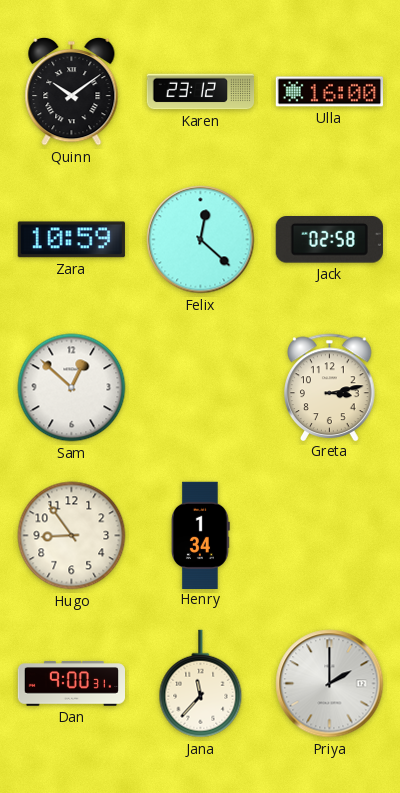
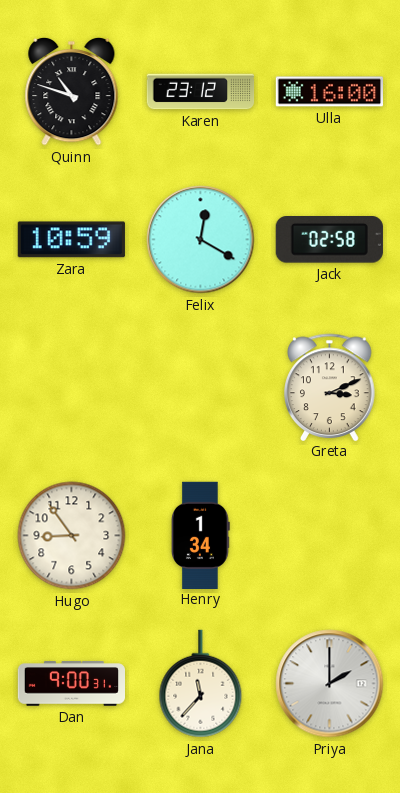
Quinn: 10:09 -> 10:48 (72, 91)
Felix: 12:22 -> 12:20 (201, 240)
Sam: 12:52 -> none (72, 388)
Greta: 3:13 -> 3:11 (330, 387)
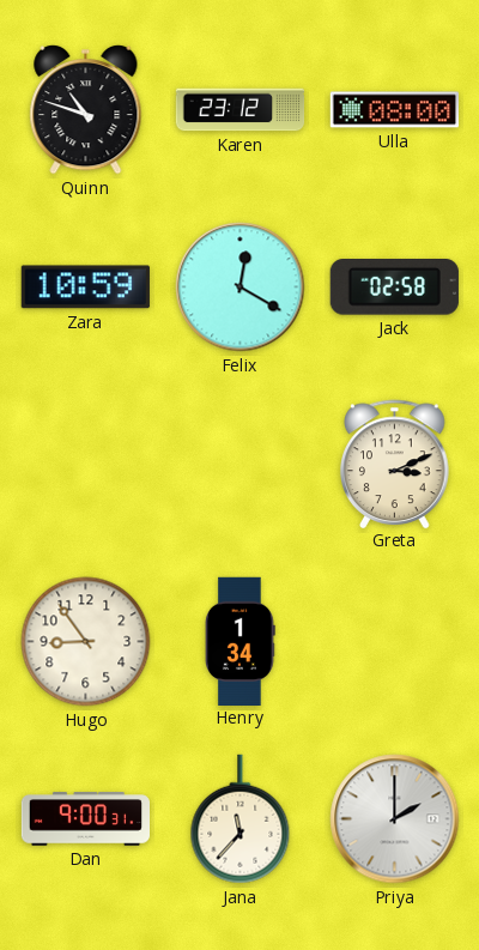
Ulla: 16:00 -> 08:00 (394, 110)
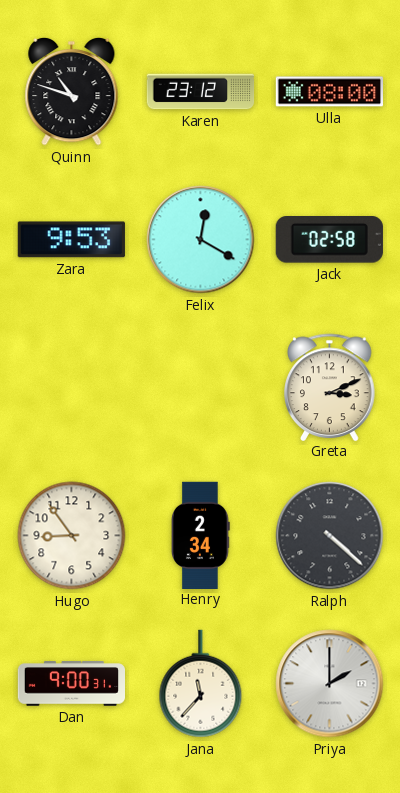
Zara: 10:59 -> 9:53 (71, 240)
Henry: 1:34 -> 2:34 (201, 535)
Ralph: none -> 4:22 (330, 536)
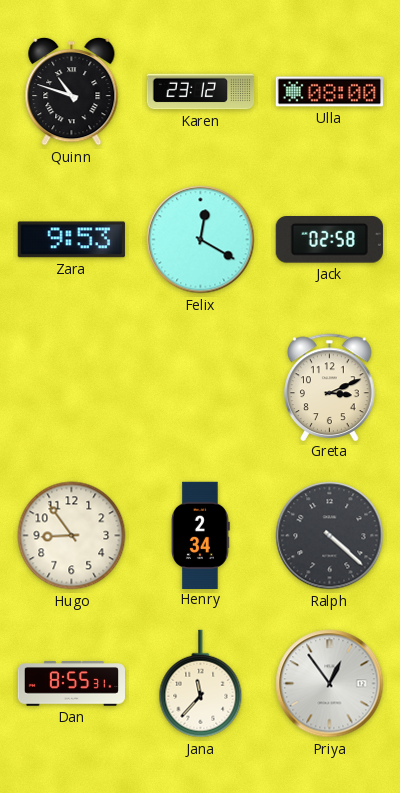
Dan: 9:00 -> 8:55 (71, 684)
Priya: 2:00 -> 12:54 (330, 684)
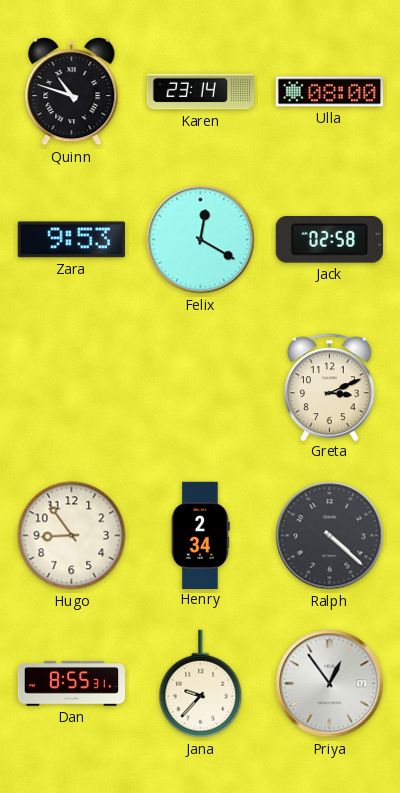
Karen: 23:12 -> 23:14 (201, 92)
Jana: 11:37 -> 9:37 (201, 684)
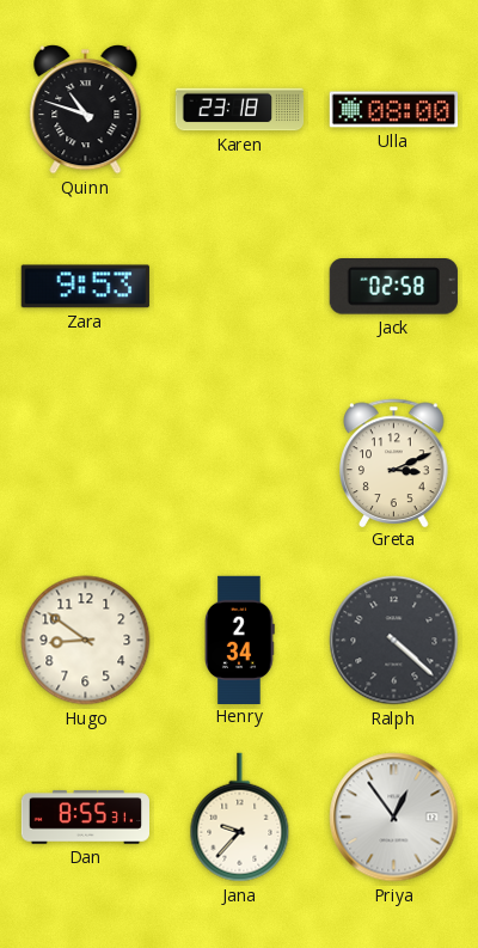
Karen: 23:14 -> 23:18 (240, 110)
Felix: 12:20 -> none (201, 240)
Hugo: 8:54 -> 8:51 (86, 641)
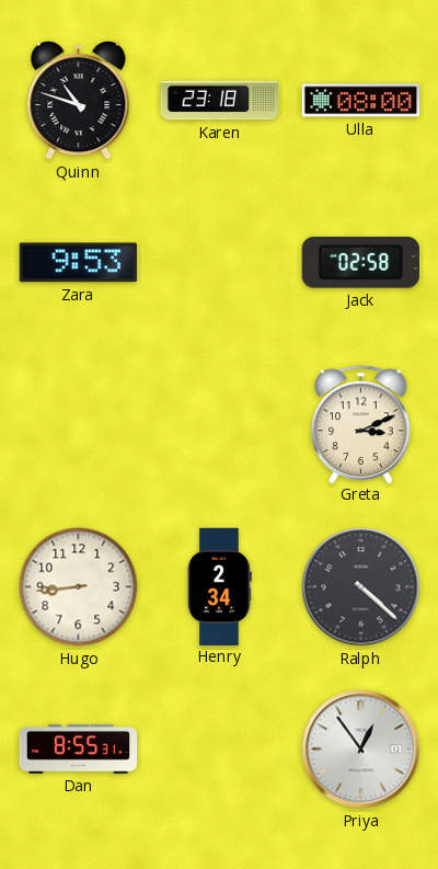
Hugo: 8:51 -> 8:44 (79, 587)
Jana: 9:37 -> none (240, 818)
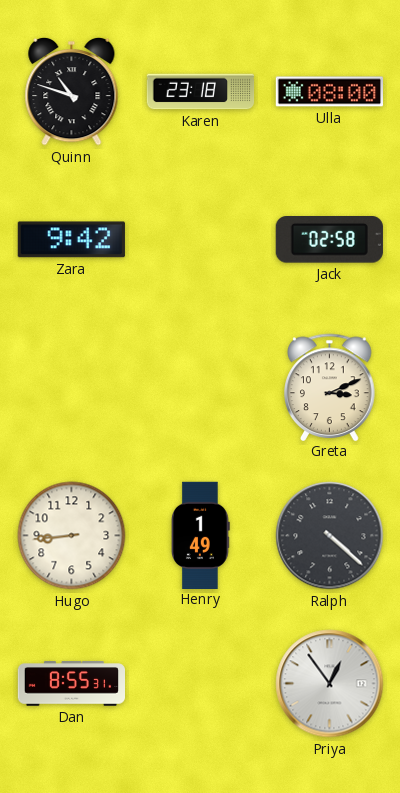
Zara: 9:53 -> 9:42 (71, 240)
Henry: 2:34 -> 1:49 (201, 535)
